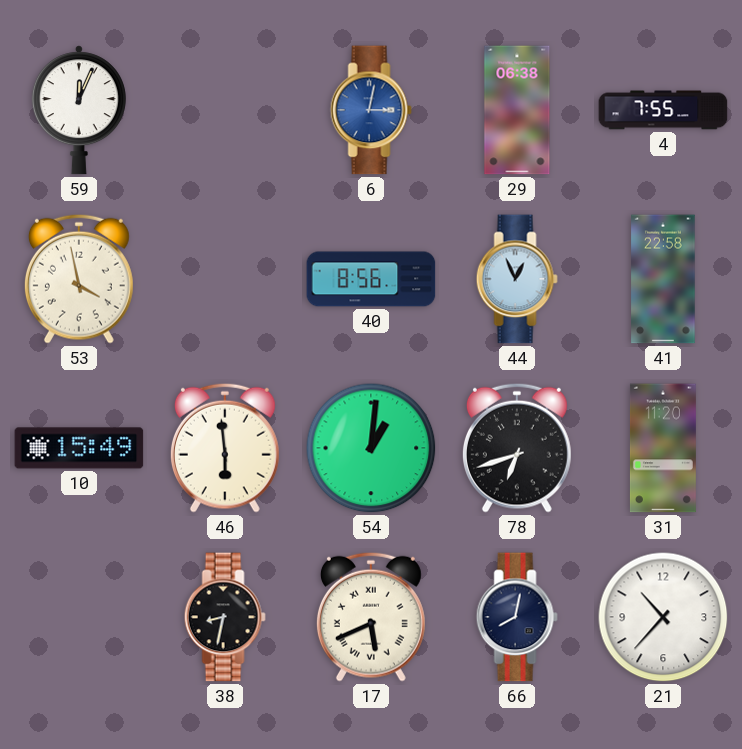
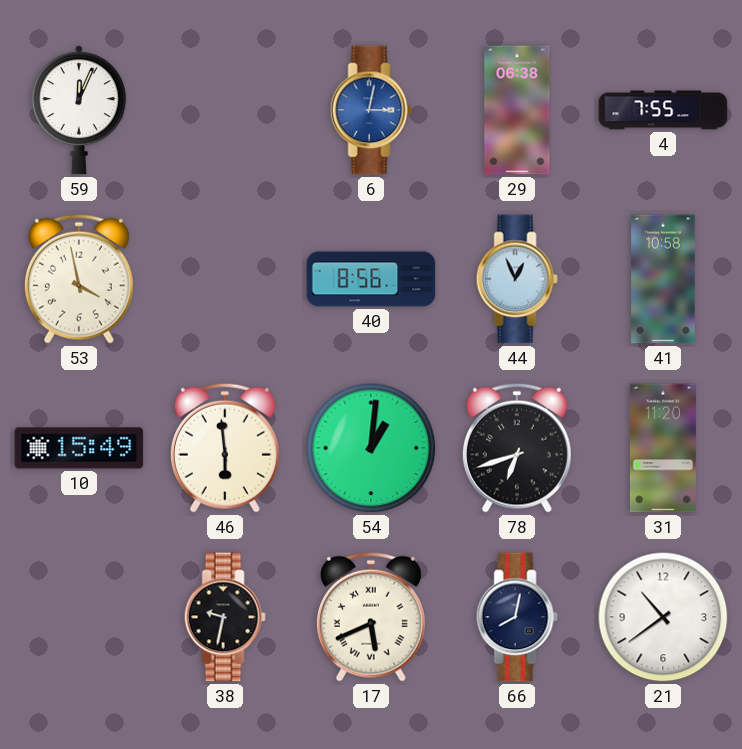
41: 22:58 -> 10:58 (663, 279)
38: 8:32 -> 9:32 (225, 617)
21: 10:37 -> 10:39 (663, 617)
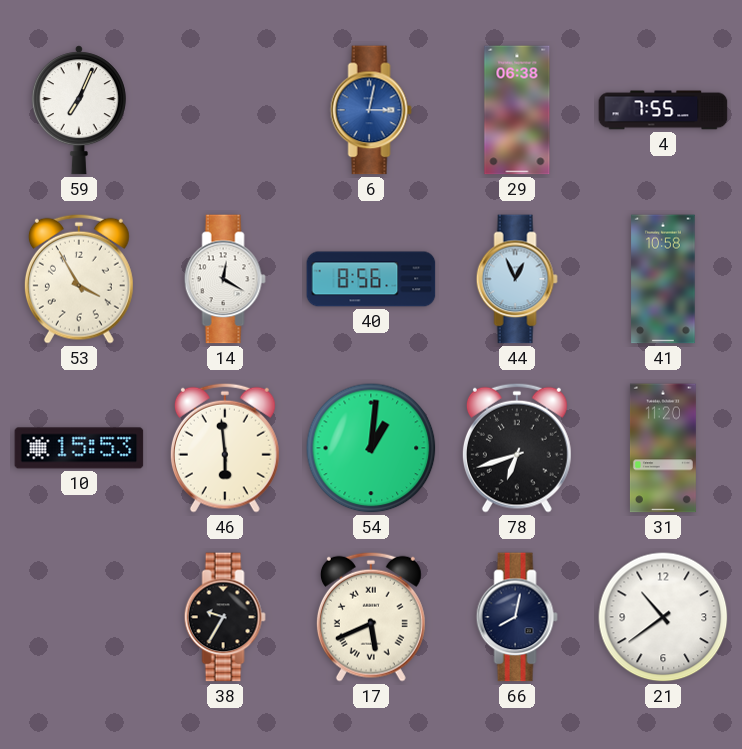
59: 12:04 -> 7:04 (79, 110)
53: 3:58 -> 3:55 (79, 279)
14: none -> 12:20 (225, 279)
10: 15:49 -> 15:53 (79, 448)
38: 9:32 -> 9:35 (225, 617)
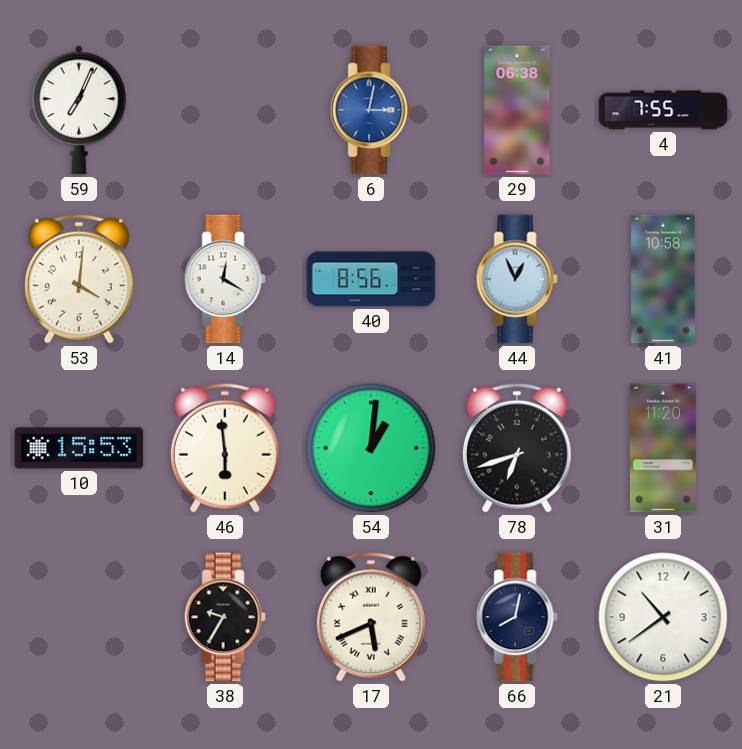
53: 3:55 -> 4:01 (79, 279)
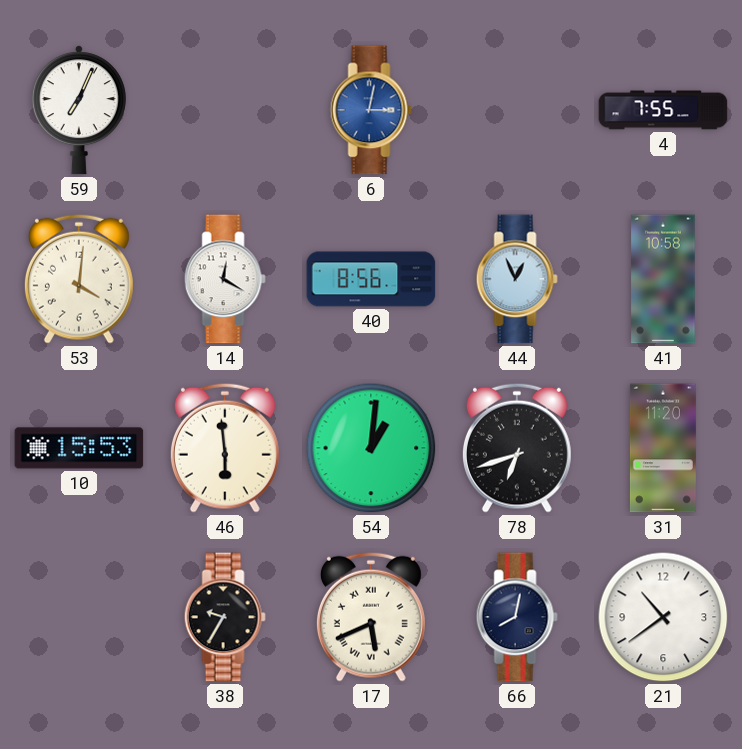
29: 06:38 -> none (517, 110)
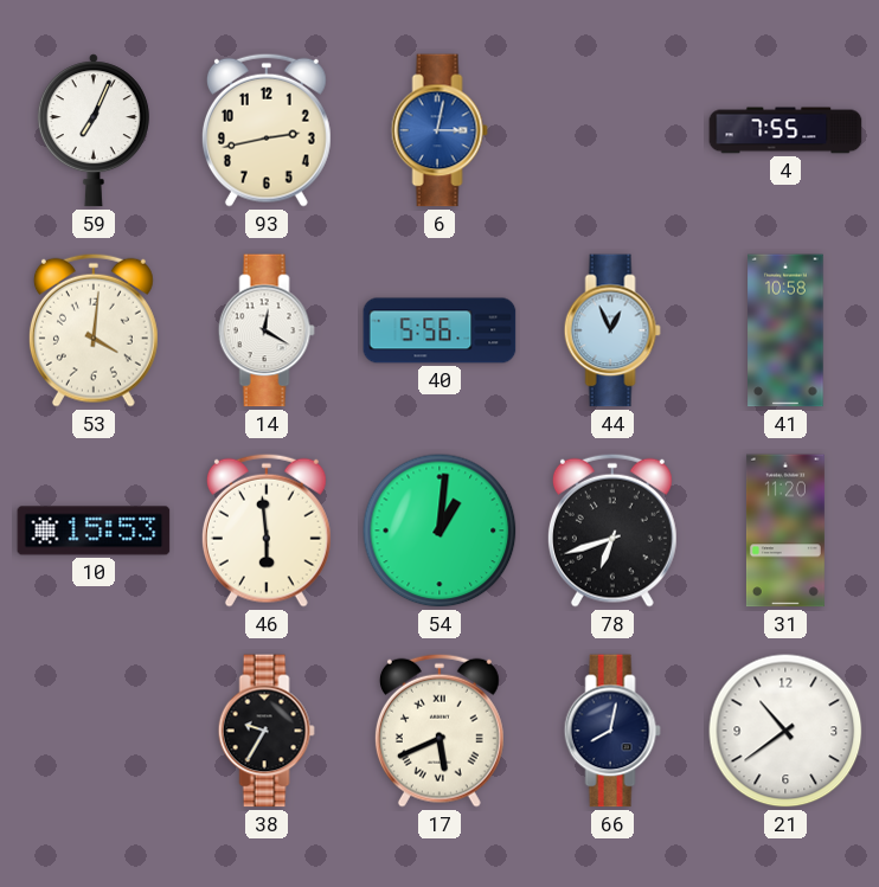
93: none -> 2:43 (267, 130)
40: 8:56 -> 5:56 (439, 330)
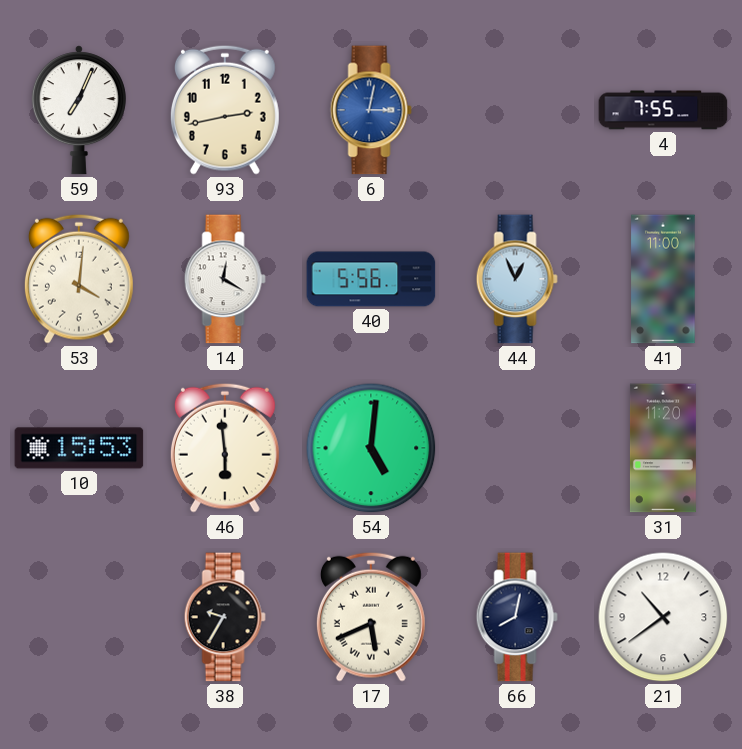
41: 10:58 -> 11:00 (663, 279)
54: 1:01 -> 5:01 (371, 448)
78: 6:42 -> none (612, 531)
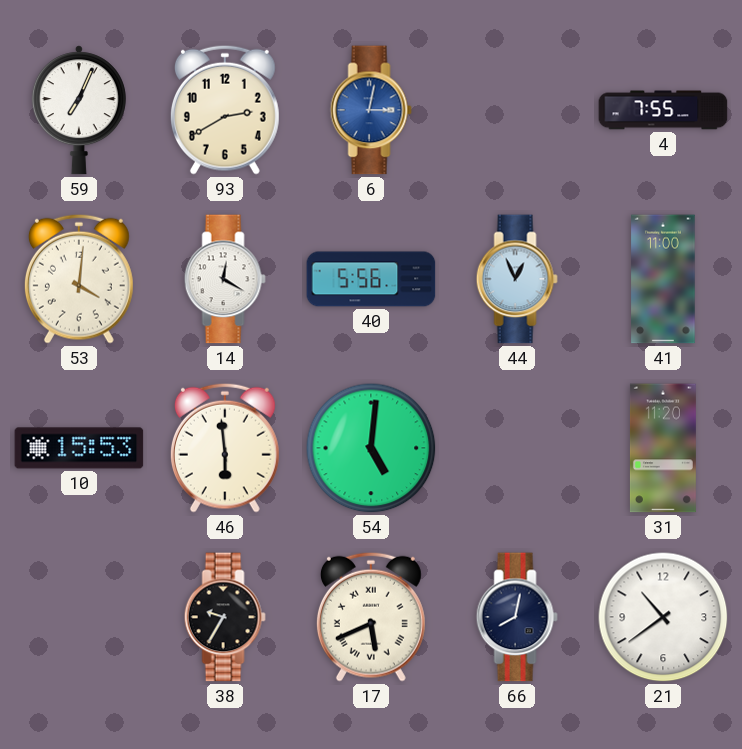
93: 2:43 -> 2:40 (225, 110)
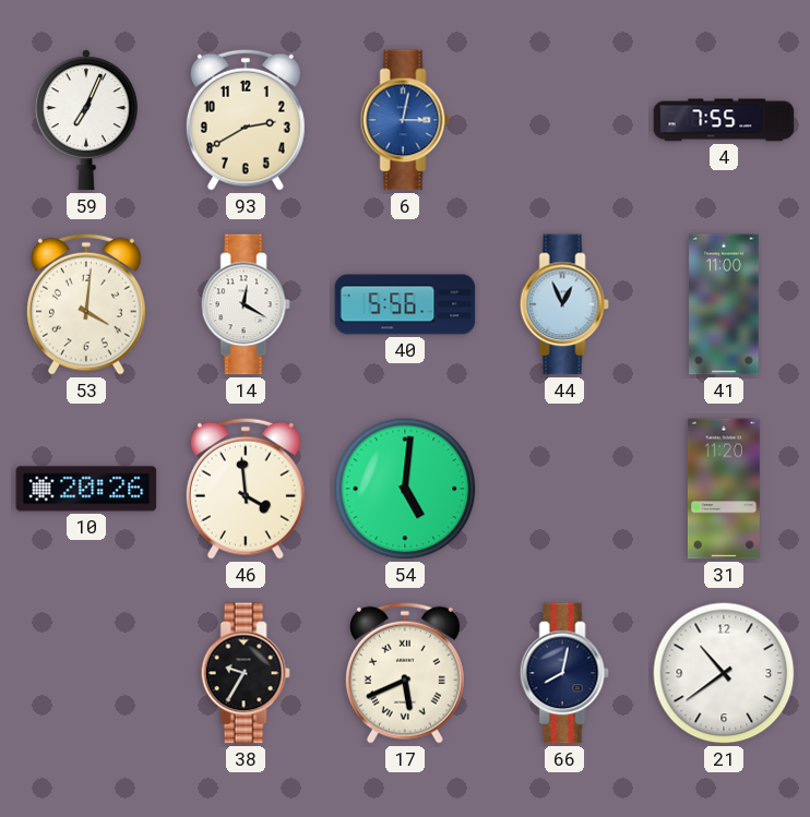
10: 15:53 -> 20:26 (86, 489)
46: 5:59 -> 3:59 (246, 489)
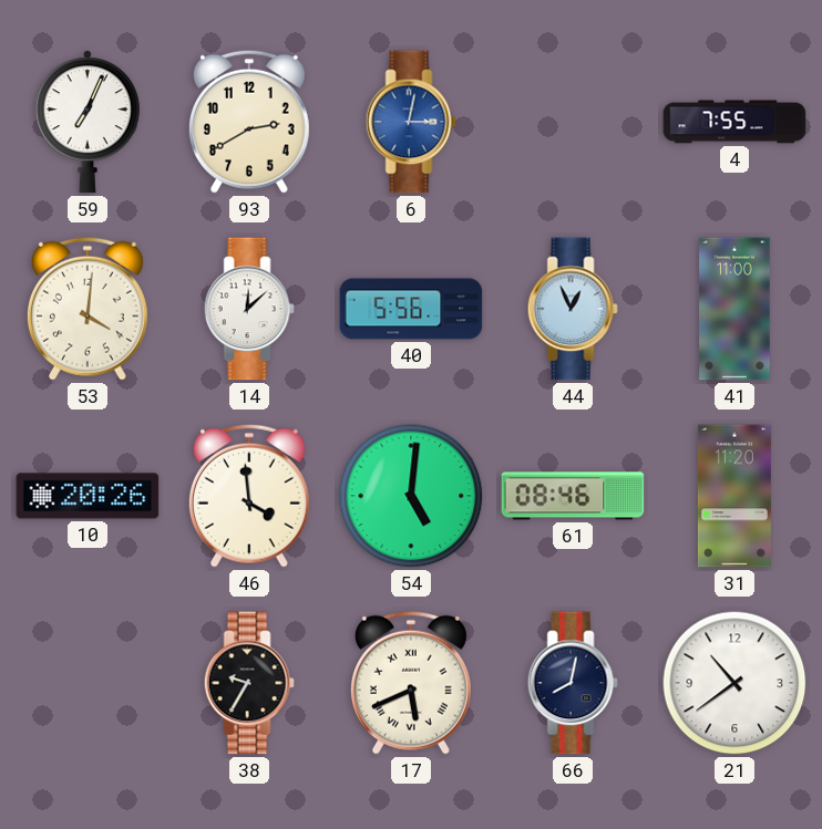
14: 12:20 -> 12:08 (249, 309)
61: none -> 08:46 (573, 496)
